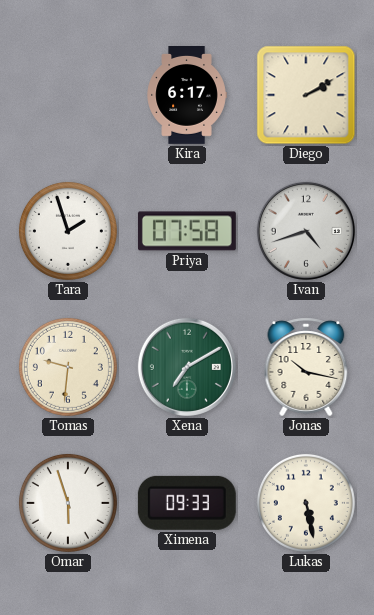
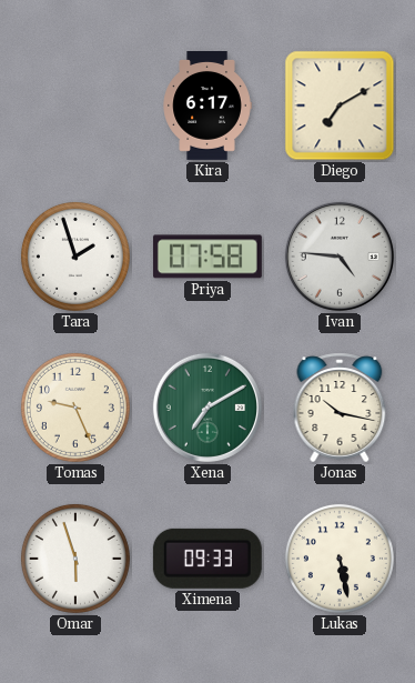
Diego: 2:10 -> 7:10 (340, 106)
Ivan: 4:42 -> 4:46 (340, 257)
Tomas: 9:31 -> 9:26 (75, 408)
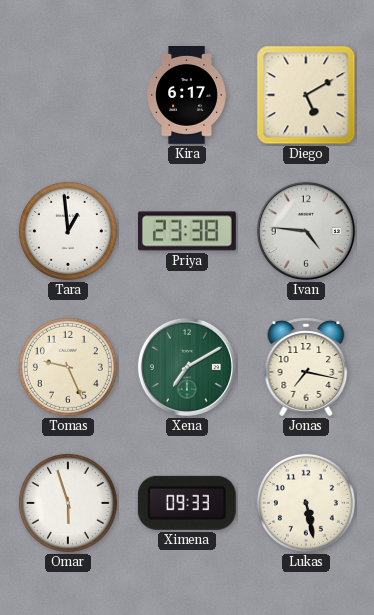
Diego: 7:10 -> 5:10 (306, 95)
Tara: 1:57 -> 12:59 (68, 231)
Priya: 07:58 -> 23:38 (187, 231)
Jonas: 10:17 -> 7:17 (306, 367)
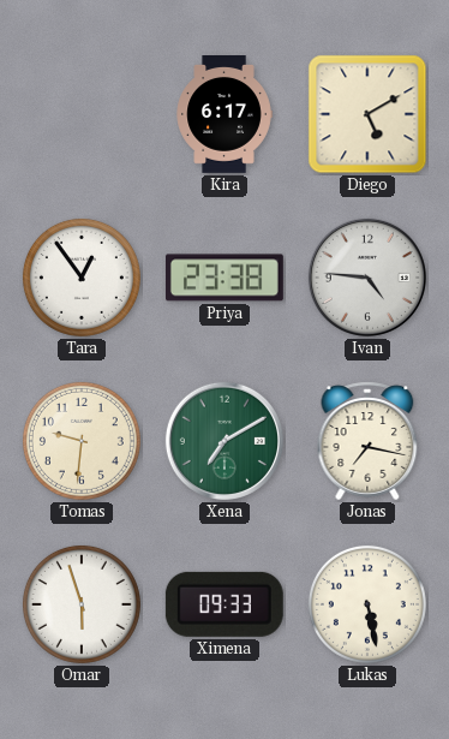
Tara: 12:59 -> 12:54 (82, 278)
Tomas: 9:26 -> 9:31 (82, 441)
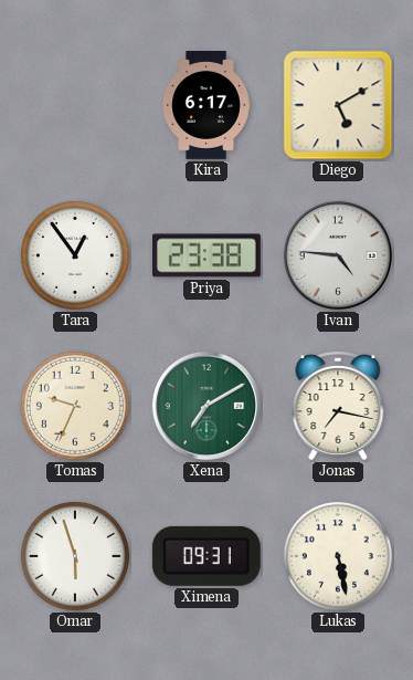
Tomas: 9:31 -> 9:34 (75, 406)
Ximena: 09:33 -> 09:31 (206, 556)
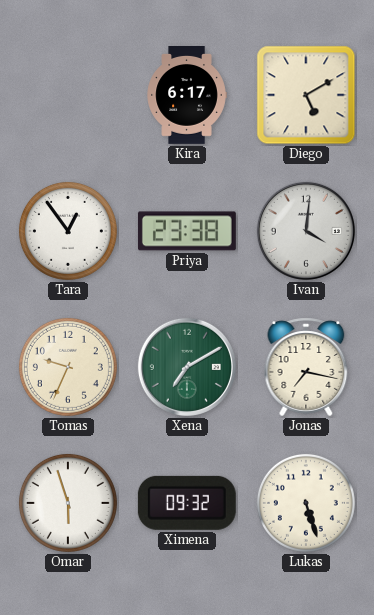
Ivan: 4:46 -> 4:01 (306, 231)
Ximena: 09:31 -> 09:32 (187, 503)
Lukas: 5:28 -> 5:27 (306, 503)
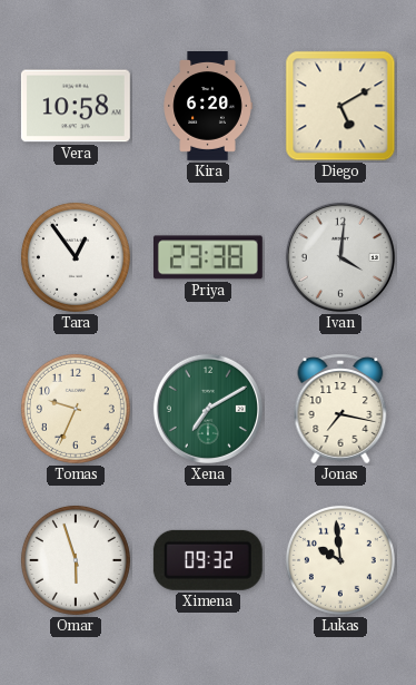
Vera: none -> 10:58 (76, 106)
Kira: 6:17 -> 6:20 (208, 107)
Lukas: 5:27 -> 9:59 (340, 560)
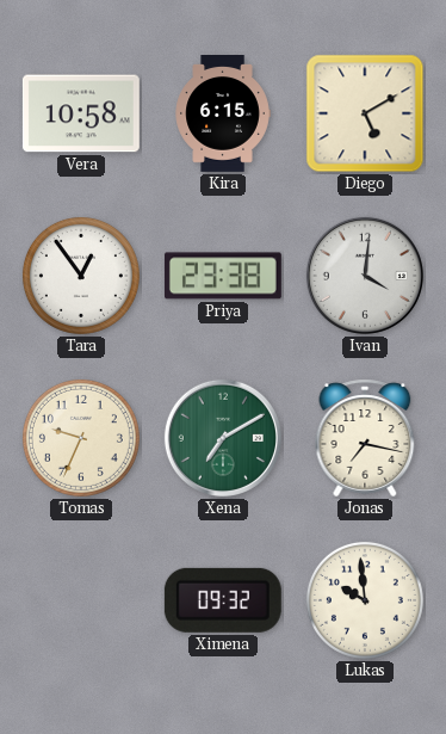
Kira: 6:20 -> 6:15 (223, 115)
Omar: 5:57 -> none (76, 560)
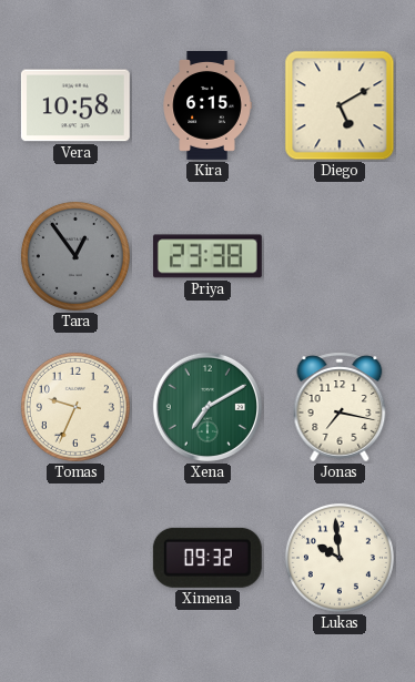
Tara dial: white -> grey (75, 256)
Ivan: 4:01 -> none (365, 276)
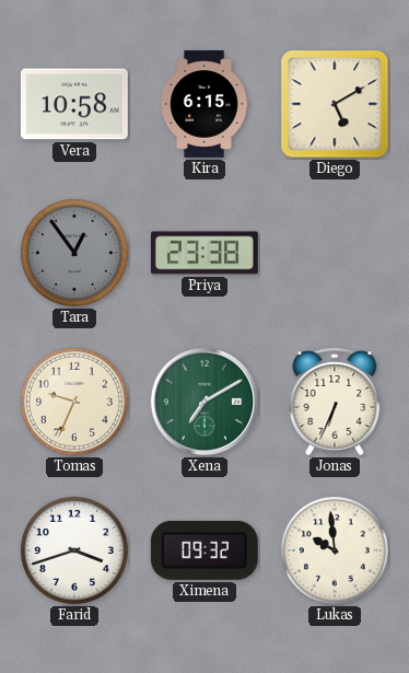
Jonas: 7:17 -> 6:34 (335, 402)
Farid: none -> 3:42 (74, 550)
